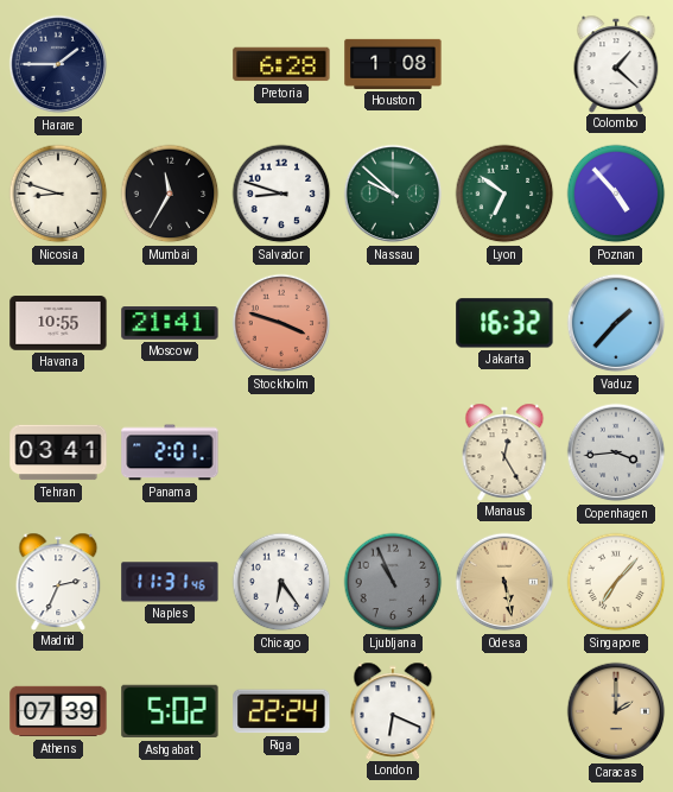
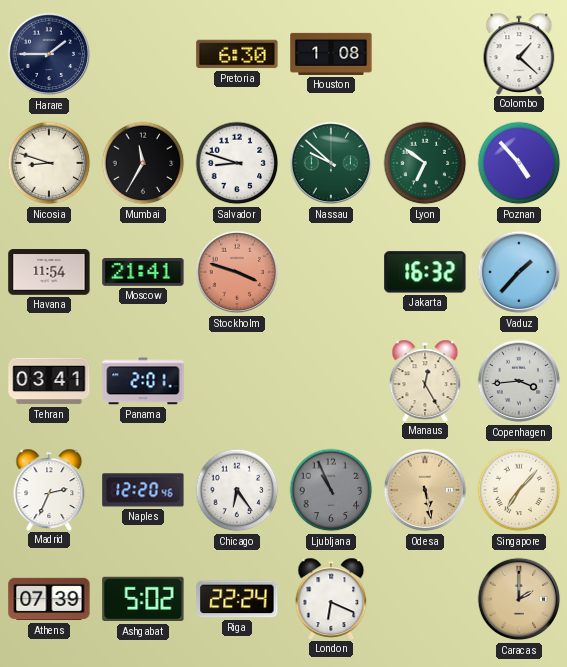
Pretoria: 6:28 -> 6:30 (237, 54)
Havana: 10:55 -> 11:54 (49, 272)
Naples: 11:31 -> 12:20 (143, 490)
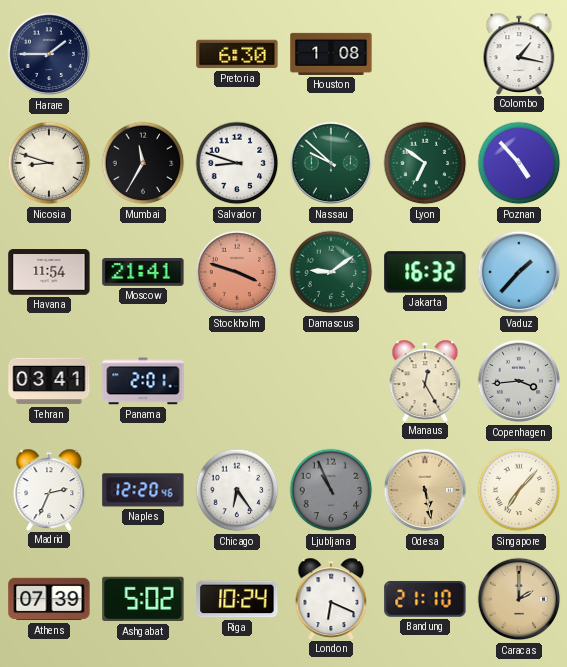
Colombo: 1:22 -> 1:17 (519, 53)
Damascus: none -> 9:09 (331, 272)
Riga: 22:24 -> 10:24 (237, 599)
Bandung: none -> 21:10 (425, 599)
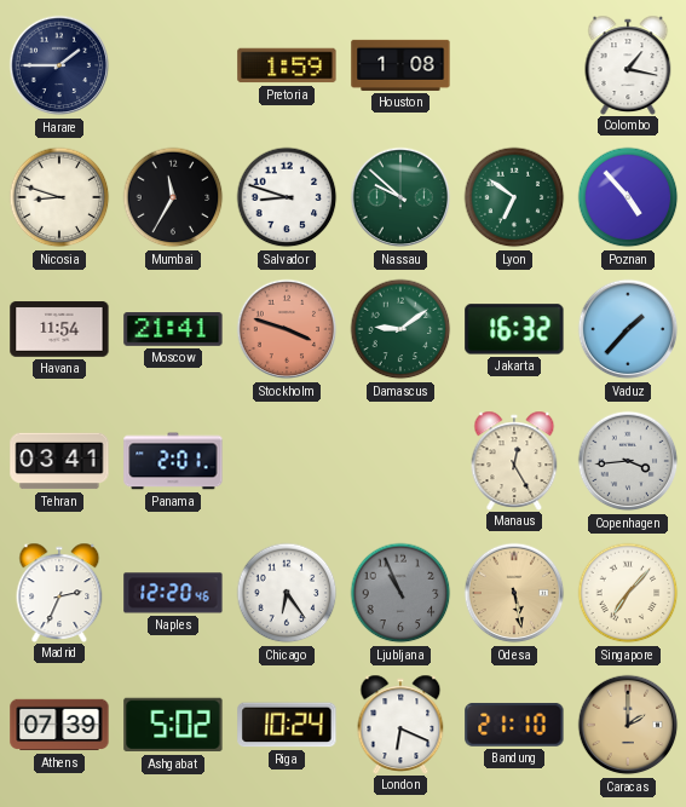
Pretoria: 6:30 -> 1:59 (287, 65)
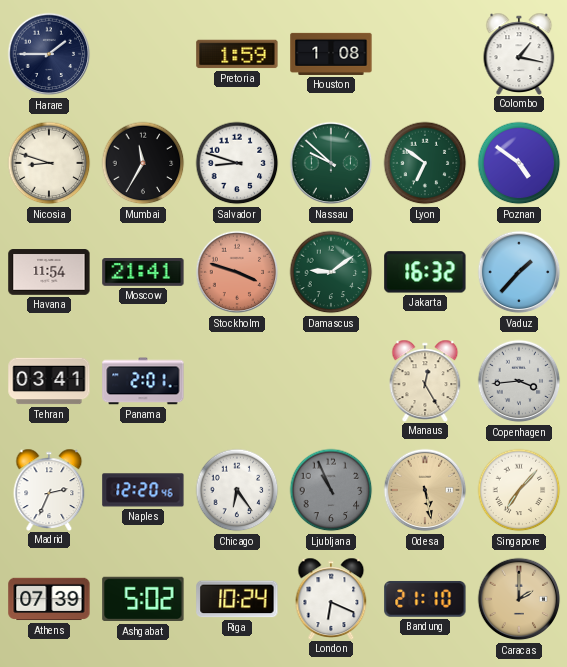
Poznan: 4:53 -> 4:51 (519, 163)
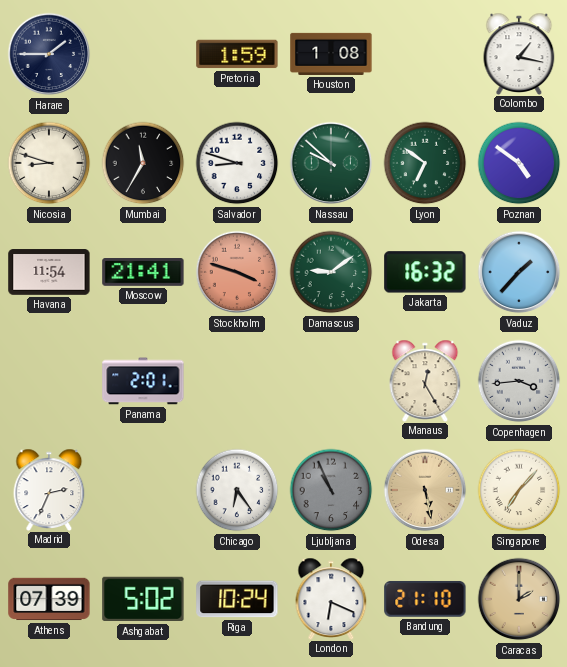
Tehran: 03:41 -> none (49, 381)
Naples: 12:20 -> none (143, 490)
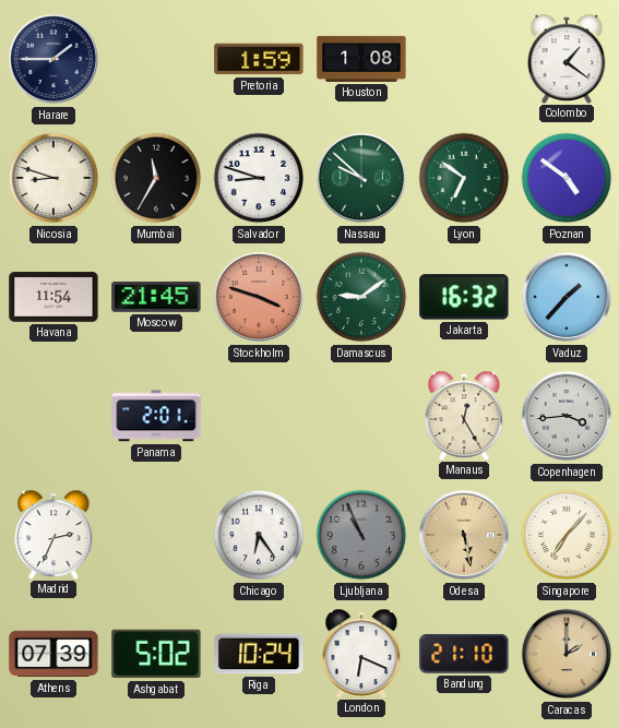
Colombo: 1:17 -> 1:21 (567, 58)
Moscow: 21:41 -> 21:45 (156, 298)
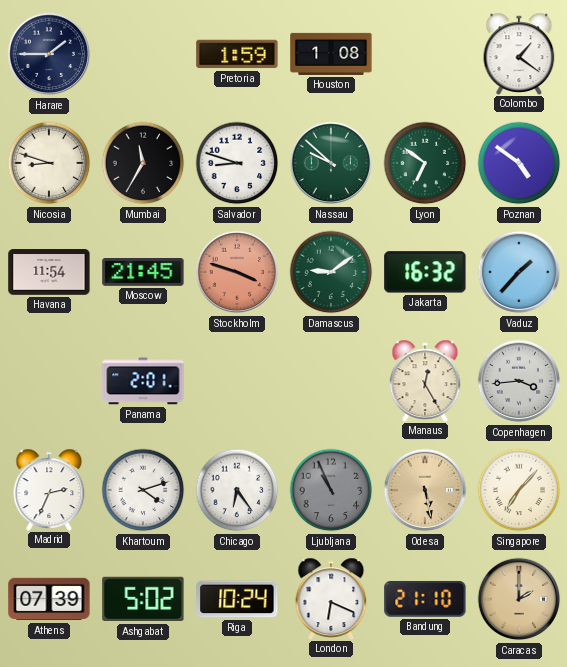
Khartoum: none -> 4:12 (143, 490)
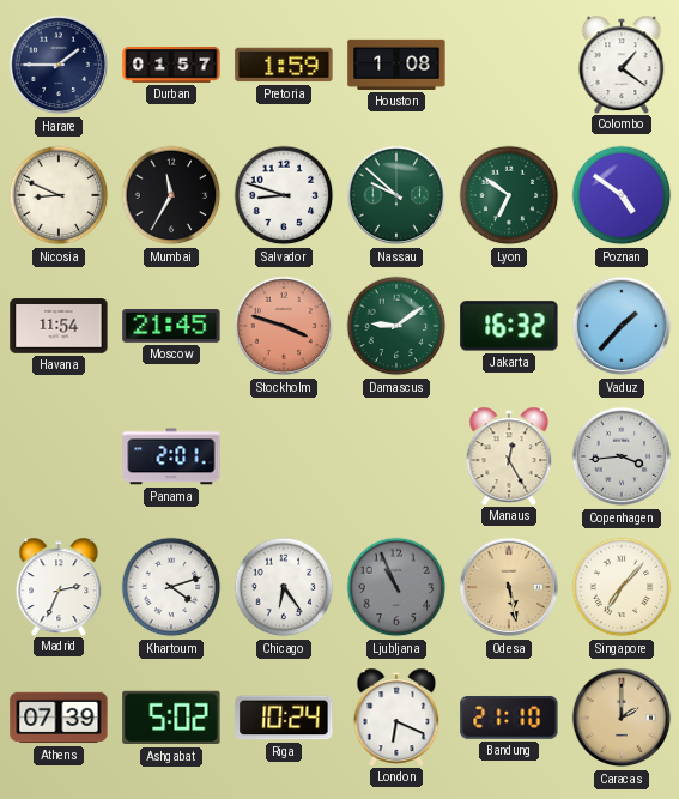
Durban: none -> 01:57 (171, 65)
Nicosia: 8:48 -> 8:49 (59, 195)
